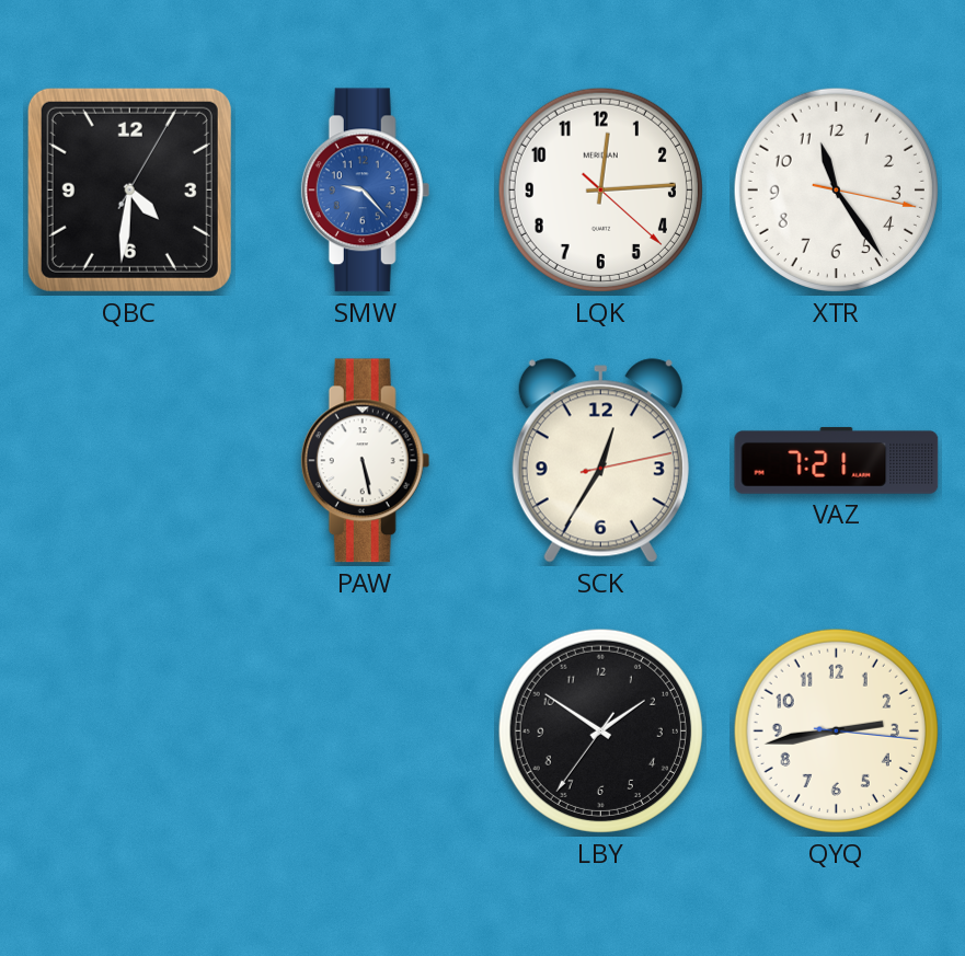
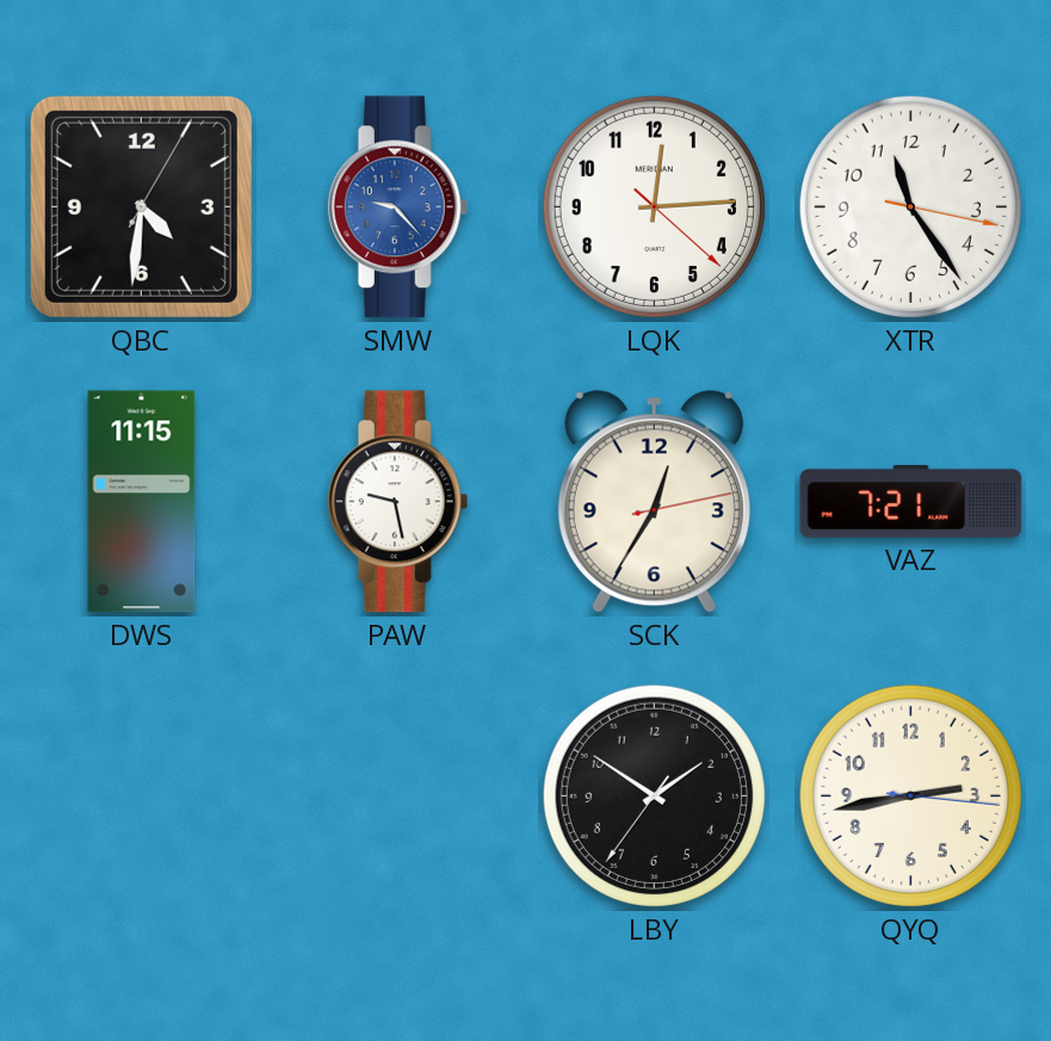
DWS: none -> 11:15 (142, 502)
PAW: 5:28 -> 9:28 (398, 502)
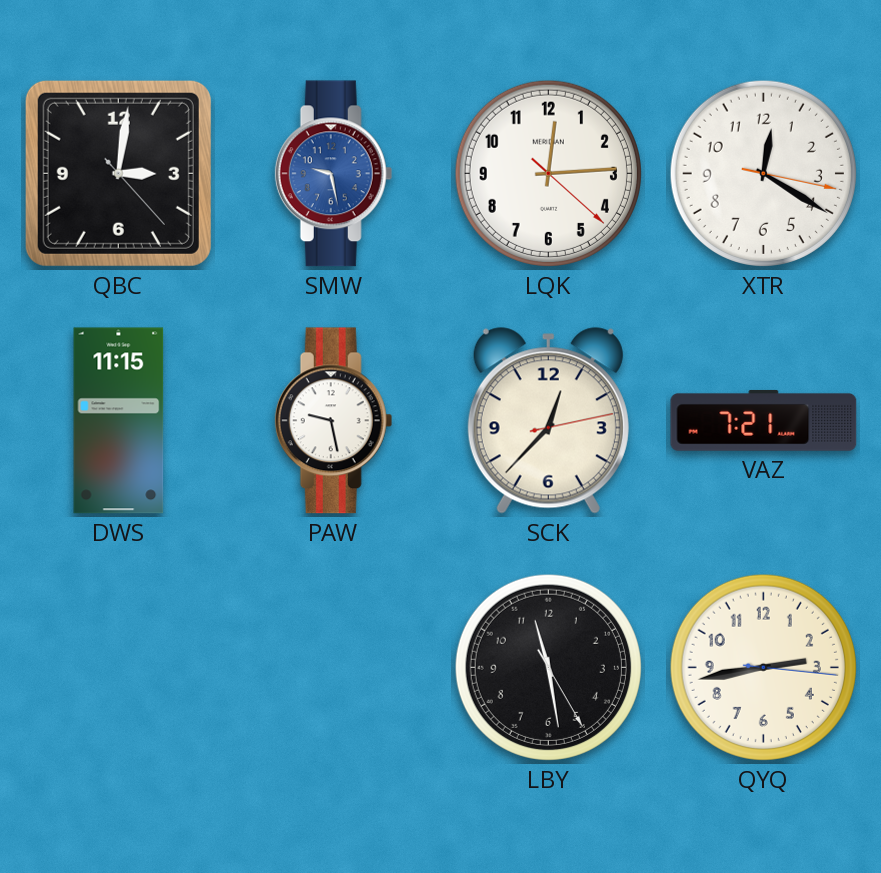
QBC: 4:31 -> 3:01 (118, 173)
SMW: 9:23 -> 9:28 (334, 174)
XTR: 11:24 -> 12:20 (763, 173)
SCK: 12:35 -> 12:37 (548, 421)
LBY: 1:50 -> 11:28 (548, 667)
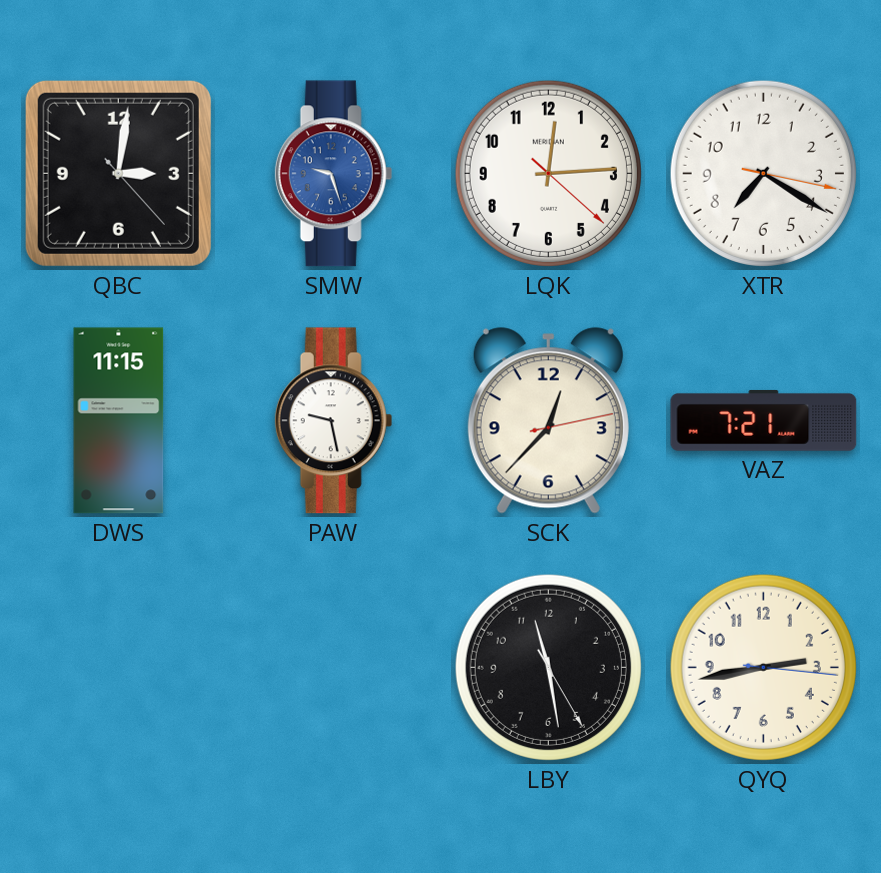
SMW: 9:28 -> 9:27 (334, 174)
XTR: 12:20 -> 7:20 (763, 173)
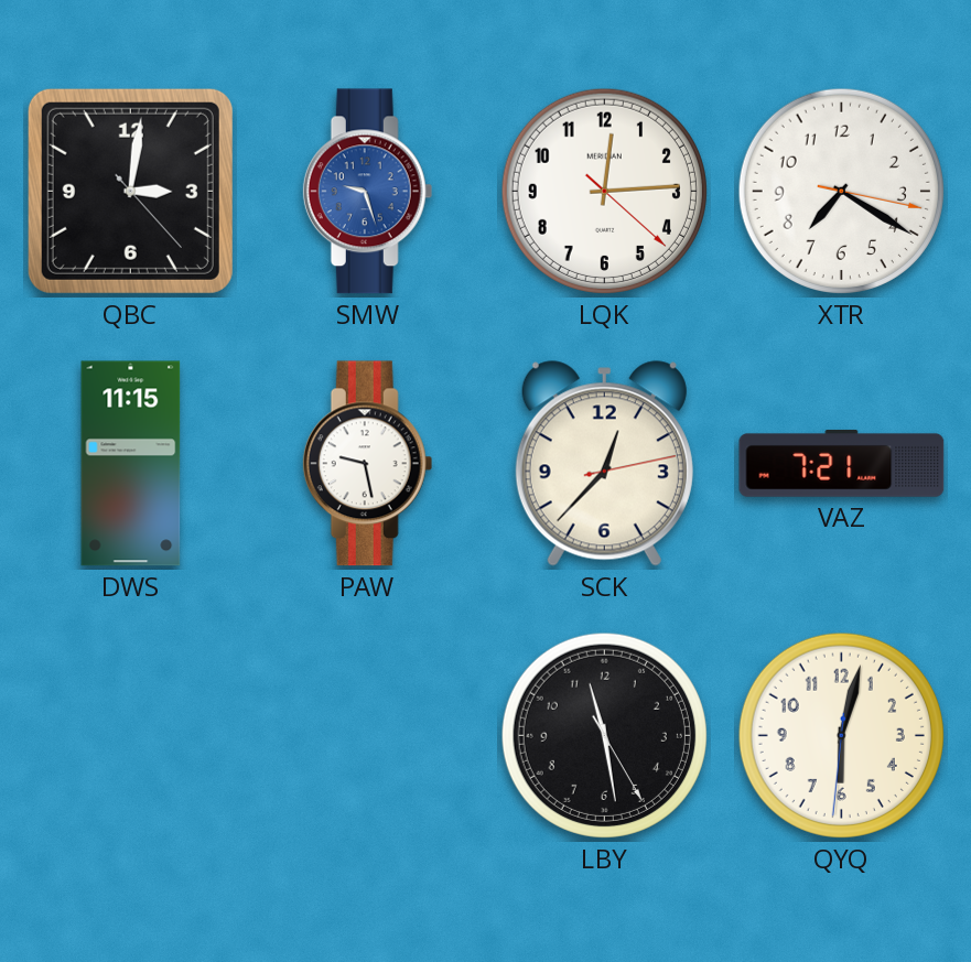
QYQ: 2:43 -> 6:02 (841, 735)
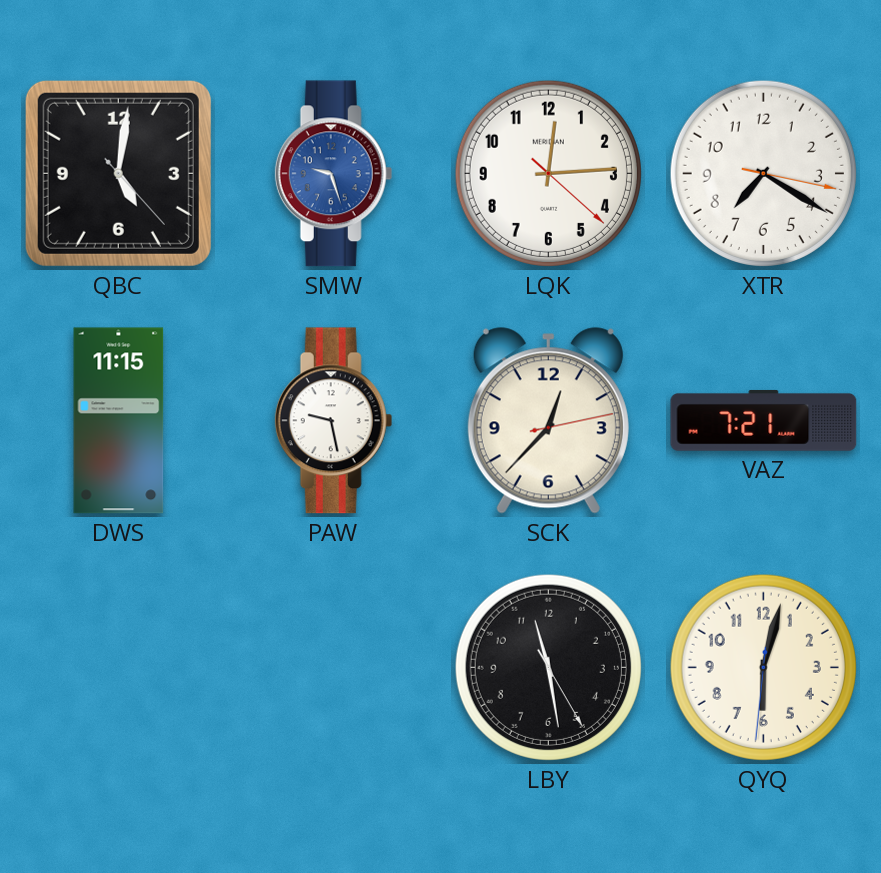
QBC: 3:01 -> 5:01 (118, 173)
